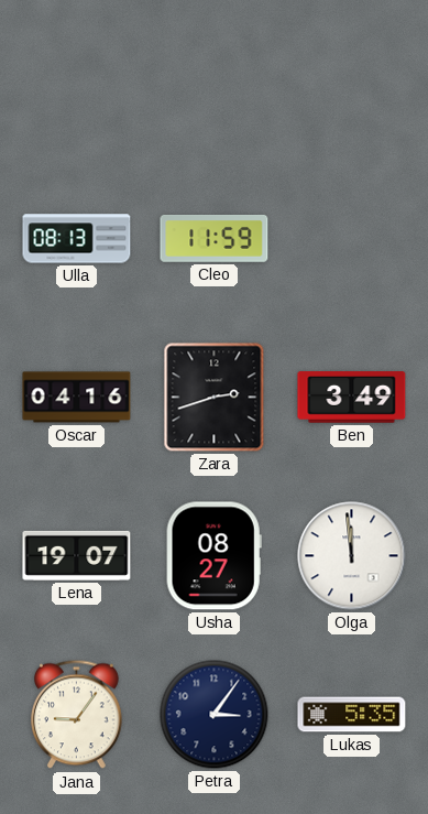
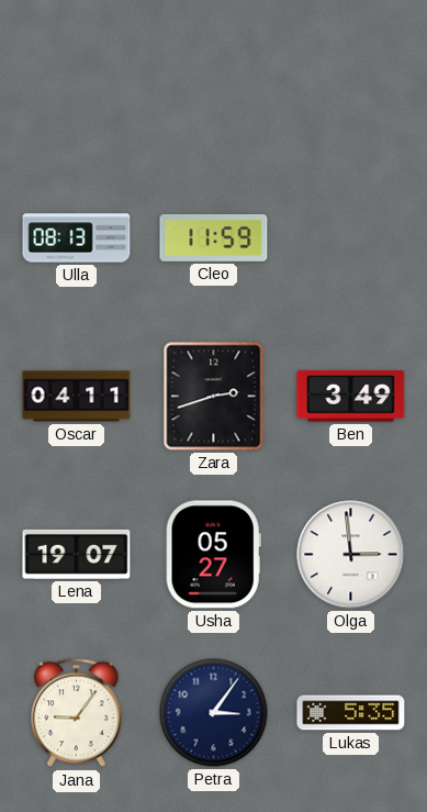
Oscar: 04:16 -> 04:11 (77, 397)
Usha: 08:27 -> 05:27 (213, 555)
Olga: 11:59 -> 2:59 (351, 555)
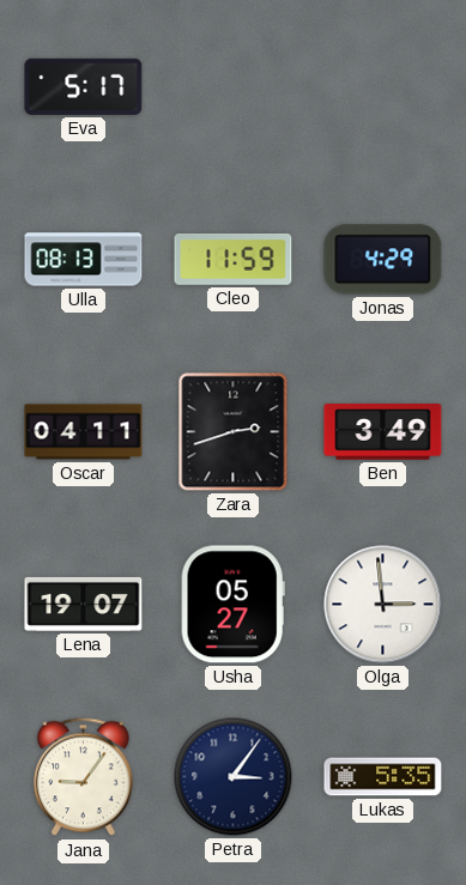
Eva: none -> 5:17 (84, 86)
Jonas: none -> 4:29 (383, 260)
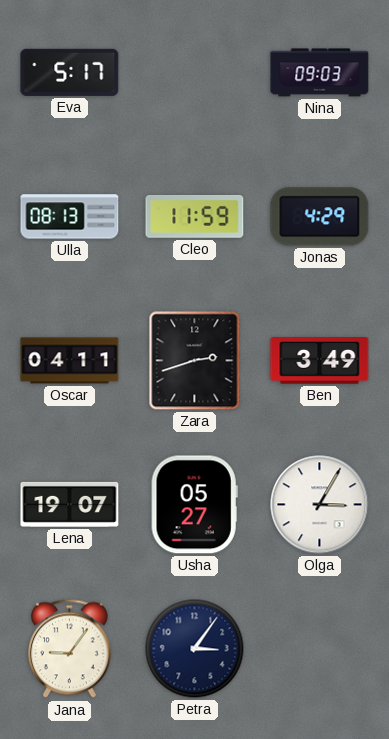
Nina: none -> 09:03 (320, 73)
Olga: 2:59 -> 3:05 (320, 505)
Lukas: 5:35 -> none (383, 777)
